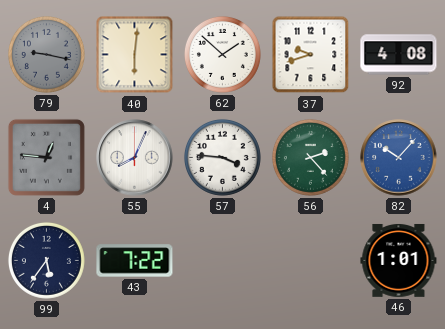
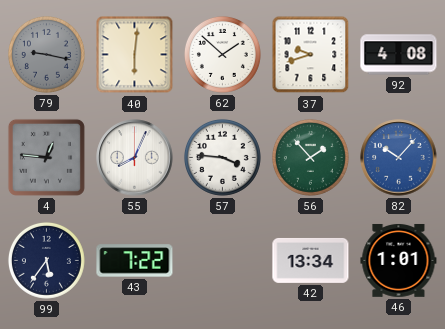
56: 2:23 -> 1:53 (310, 157)
42: none -> 13:34 (311, 260)
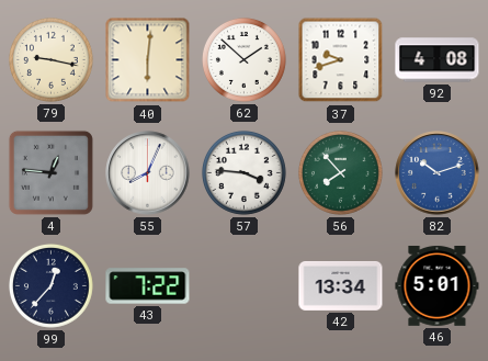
79 dial: grey -> cream (50, 59)
56: 1:53 -> 7:53 (340, 172)
82: 10:07 -> 10:12 (438, 173)
99: 5:36 -> 12:37 (50, 285)
46: 1:01 -> 5:01 (438, 286)
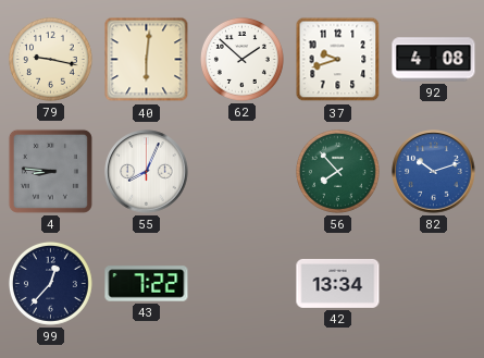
4: 12:46 -> 8:46 (50, 171)
57: 3:46 -> none (243, 172)
46: 5:01 -> none (438, 286)
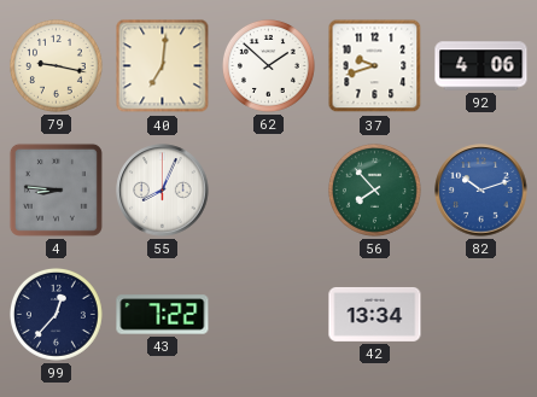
40: 6:01 -> 7:01 (163, 66)
92: 4:08 -> 4:06 (481, 66)
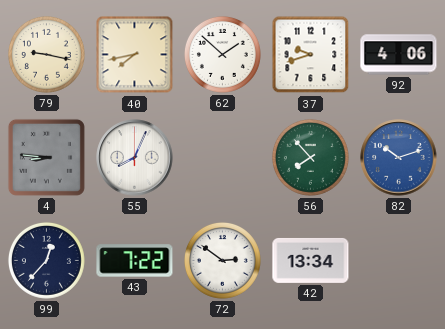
40: 7:01 -> 7:43 (135, 55)
72: none -> 2:51 (222, 260)
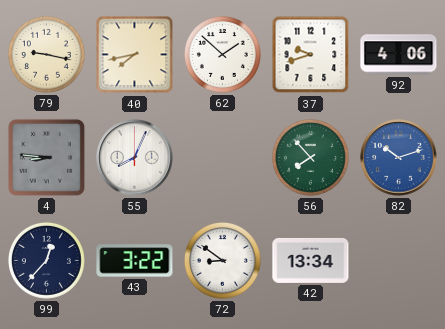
43: 7:22 -> 3:22 (135, 261)
72: 2:51 -> 8:51 (222, 260)
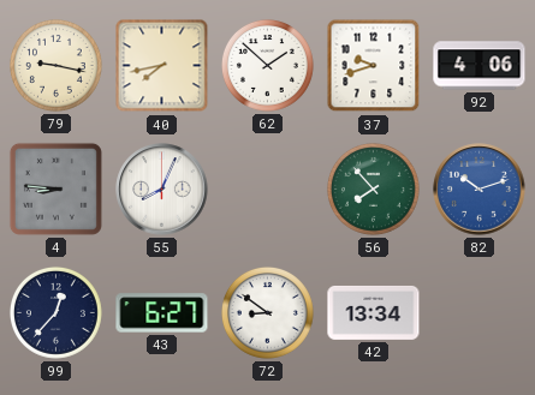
43: 3:22 -> 6:27 (162, 313)
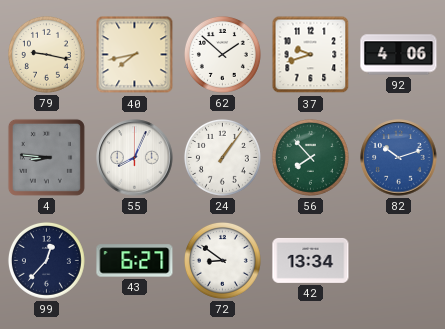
24: none -> 1:06 (222, 157)
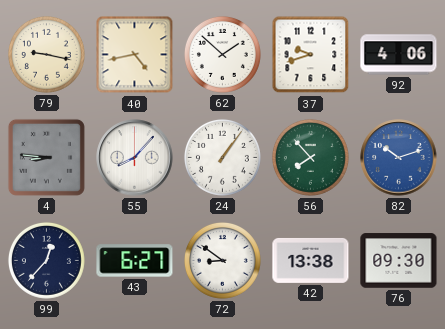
40: 7:43 -> 4:43 (135, 55)
55: 8:04 -> 8:07 (135, 158)
42: 13:34 -> 13:38 (311, 260)
76: none -> 09:30 (399, 261)
